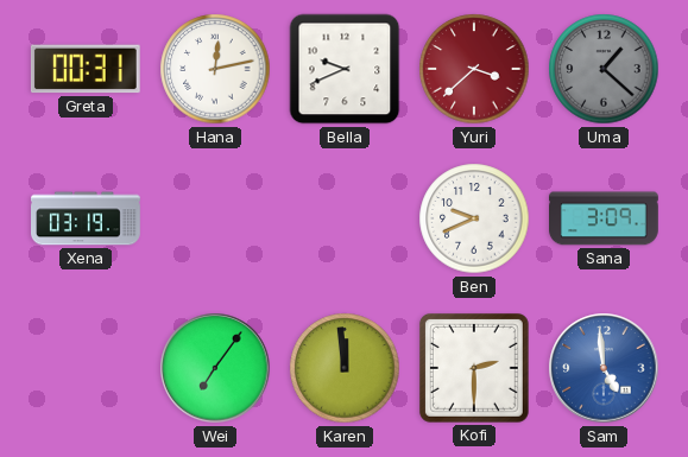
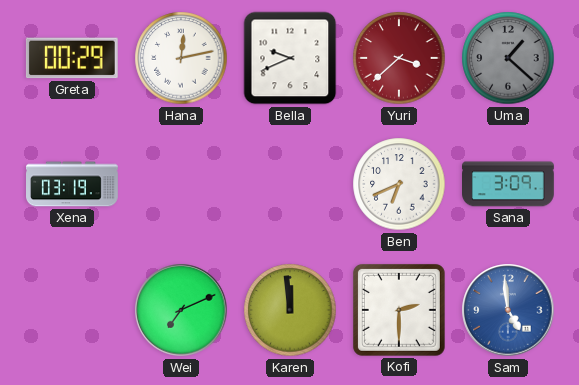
Greta: 00:31 -> 00:29 (72, 58)
Ben: 9:41 -> 6:41 (399, 184)
Wei: 7:06 -> 7:11 (181, 310)
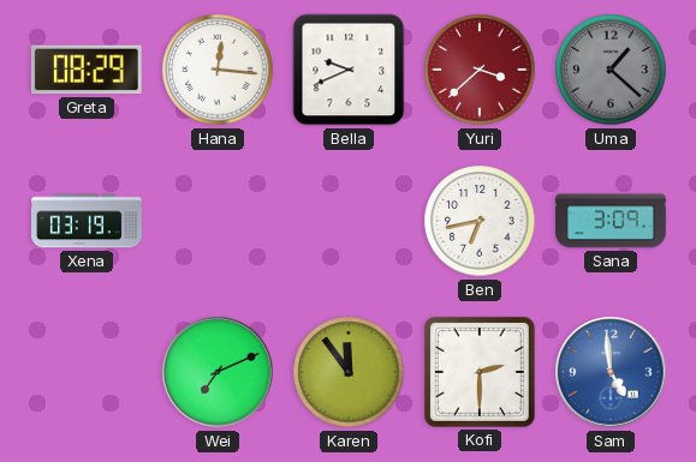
Greta: 00:29 -> 08:29 (87, 70)
Hana: 12:13 -> 12:16 (218, 70)
Ben: 6:41 -> 6:43 (480, 221)
Karen: 11:59 -> 11:54 (349, 372)
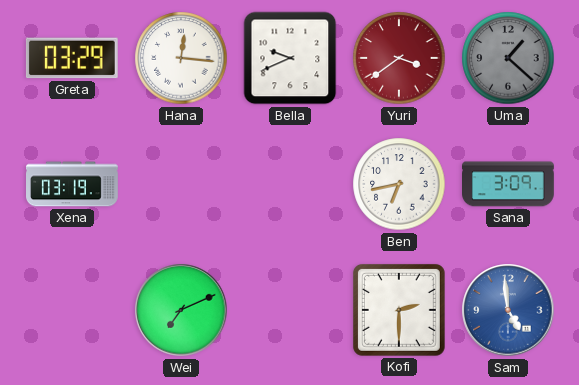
Greta: 08:29 -> 03:29 (72, 58)
Yuri: 3:38 -> 3:39 (399, 58)
Karen: 11:54 -> none (349, 372)
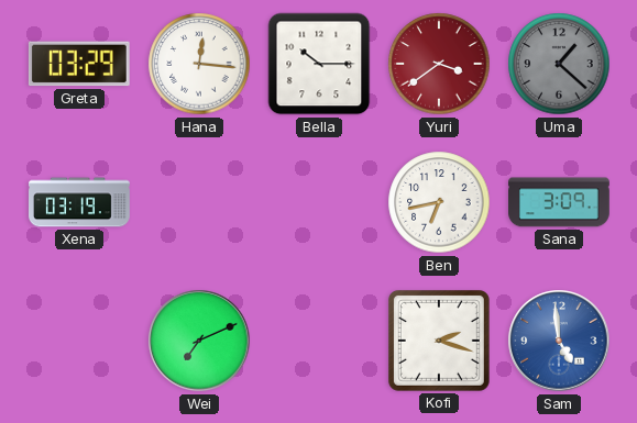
Bella: 9:41 -> 10:15 (319, 64)
Kofi: 2:30 -> 2:18 (439, 341)
